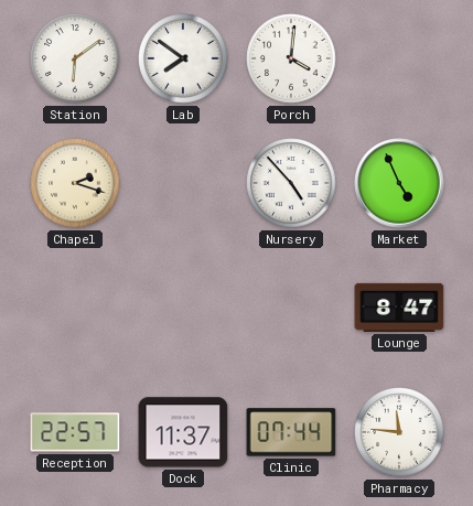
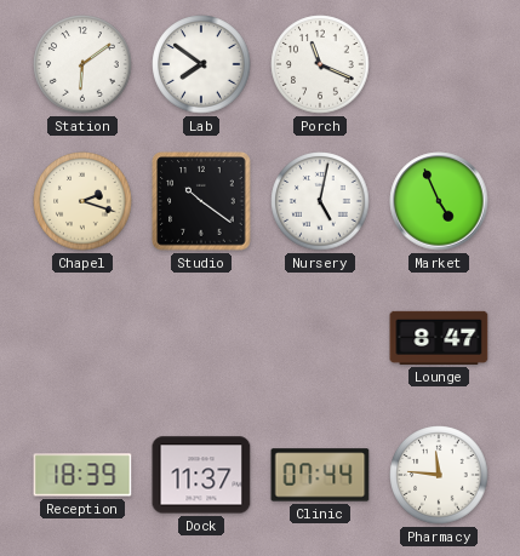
Porch: 4:01 -> 11:19 (320, 64)
Studio: none -> 10:21 (201, 201)
Nursery: 4:53 -> 5:02 (320, 201)
Reception: 22:57 -> 18:39 (82, 475)
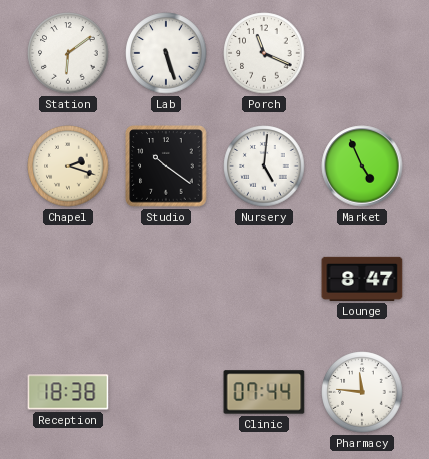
Lab: 7:51 -> 5:27 (166, 53)
Nursery: 5:02 -> 5:01 (264, 166)
Reception: 18:39 -> 18:38 (68, 392)
Dock: 11:37 -> none (201, 475)
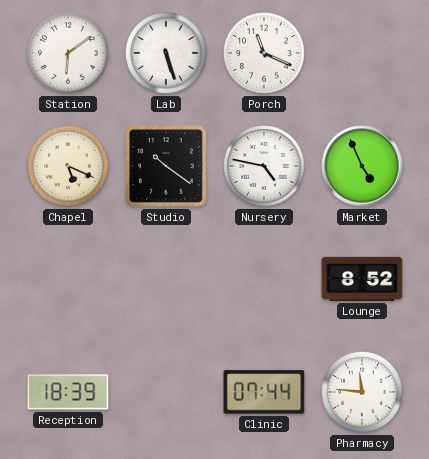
Chapel: 2:18 -> 5:19 (68, 166)
Nursery: 5:01 -> 4:47 (264, 166)
Lounge: 8:47 -> 8:52 (362, 279)
Reception: 18:38 -> 18:39 (68, 392)
